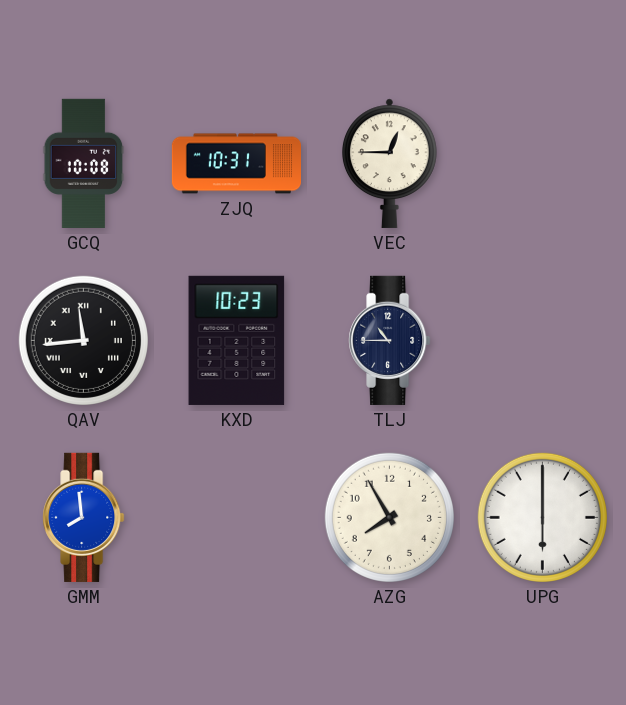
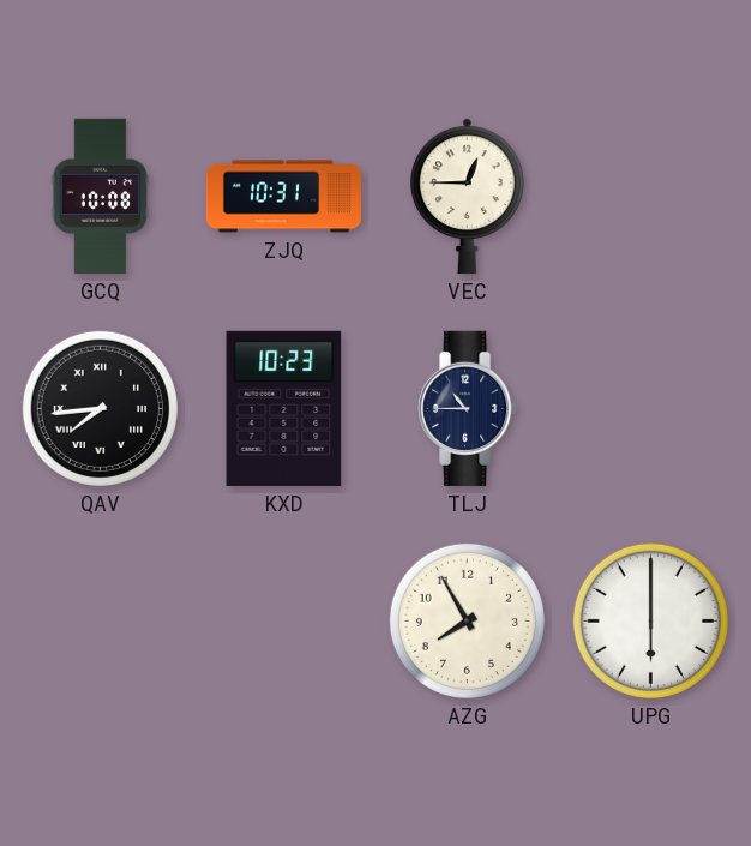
QAV: 11:44 -> 7:44 (100, 408)
GMM: 7:59 -> none (84, 517)
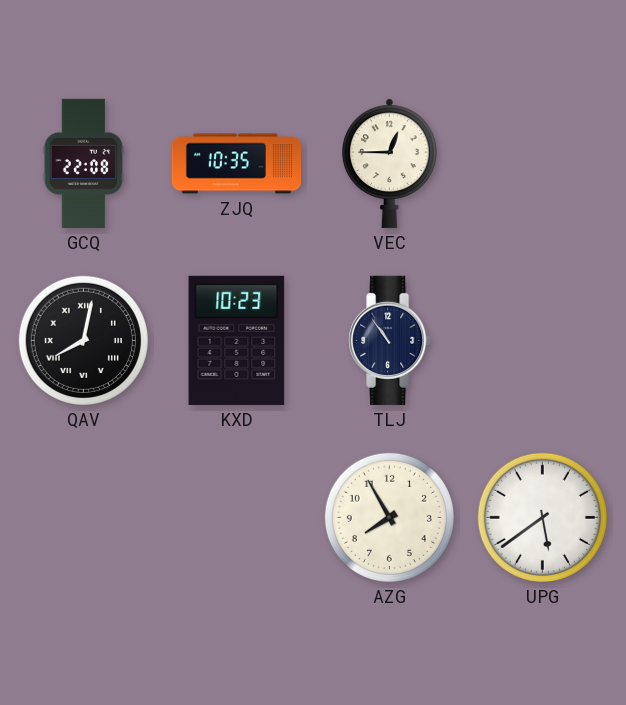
GCQ: 10:08 -> 22:08 (84, 163)
ZJQ: 10:31 -> 10:35 (236, 164)
QAV: 7:44 -> 8:02 (83, 340)
TLJ: 10:45 -> 10:54 (390, 340)
UPG: 6:00 -> 5:39 (542, 517)
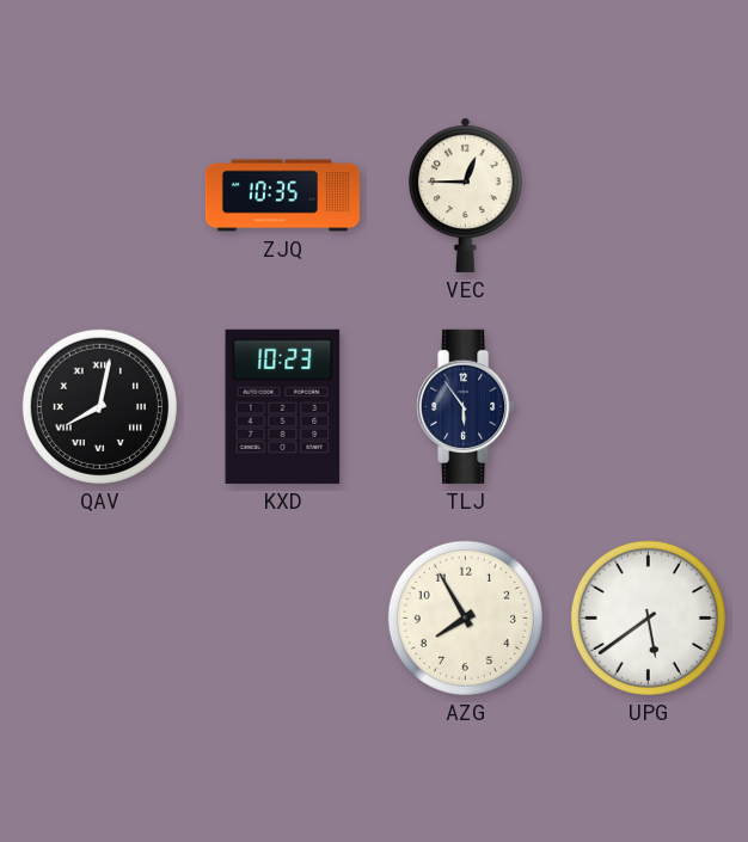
GCQ: 22:08 -> none (84, 163)
TLJ: 10:54 -> 5:54 (466, 406)
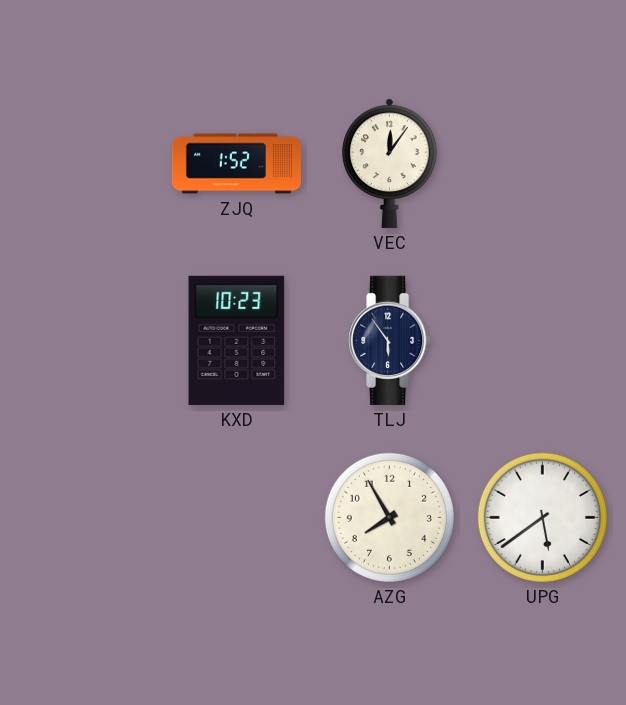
ZJQ: 10:35 -> 1:52 (236, 164)
VEC: 12:45 -> 12:06 (390, 163)
QAV: 8:02 -> none (99, 406)
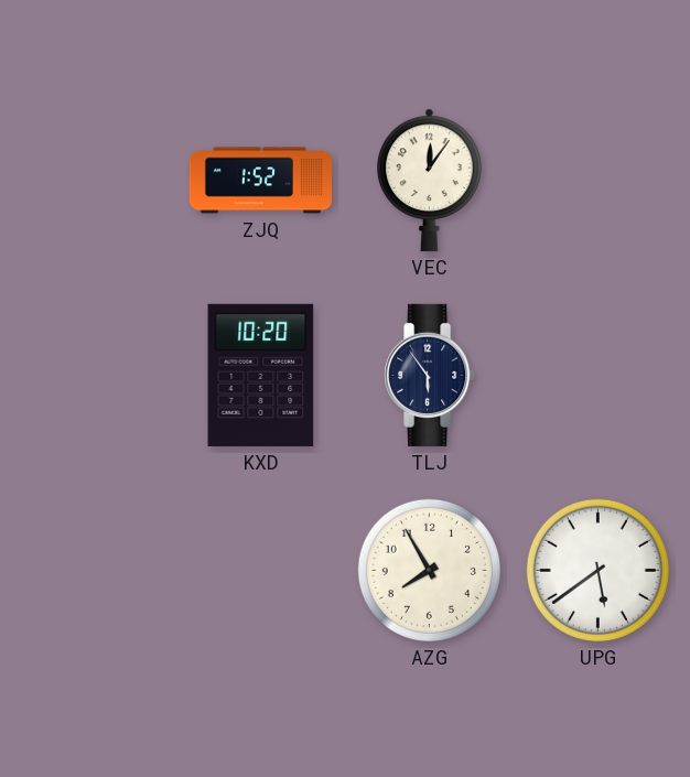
KXD: 10:23 -> 10:20 (261, 375)
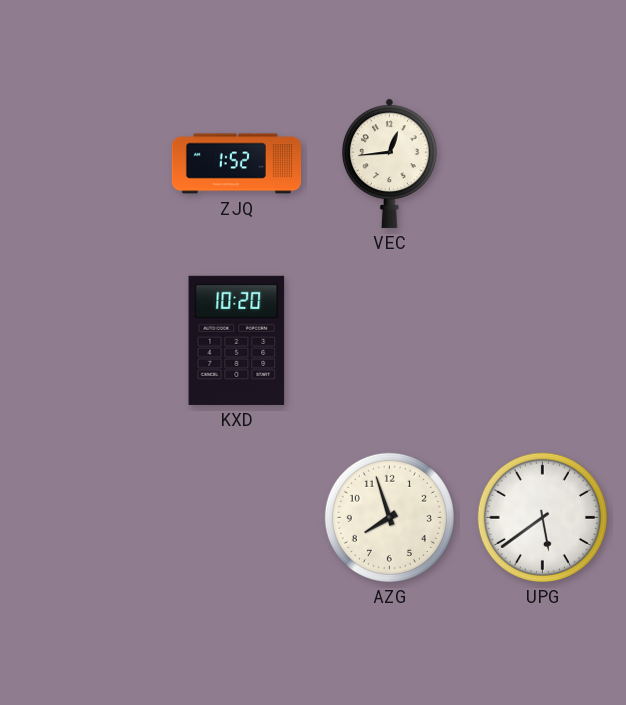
VEC: 12:06 -> 12:44 (390, 163)
TLJ: 5:54 -> none (430, 375)
AZG: 7:55 -> 7:57 (389, 517)
